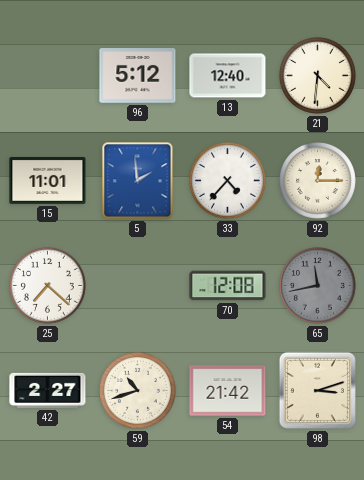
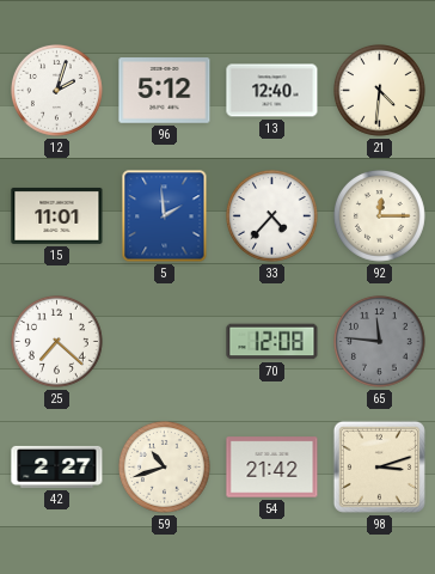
12: none -> 2:03 (57, 91)
65: 11:43 -> 11:46 (380, 342)
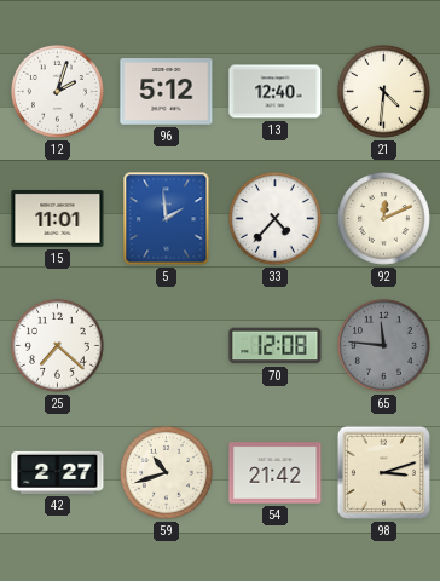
92: 12:15 -> 12:11 (384, 219)
